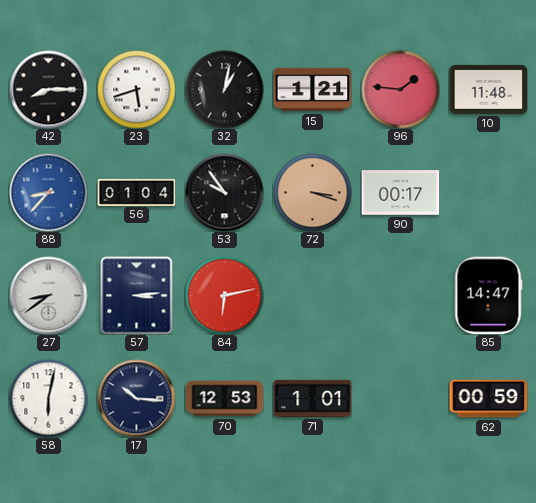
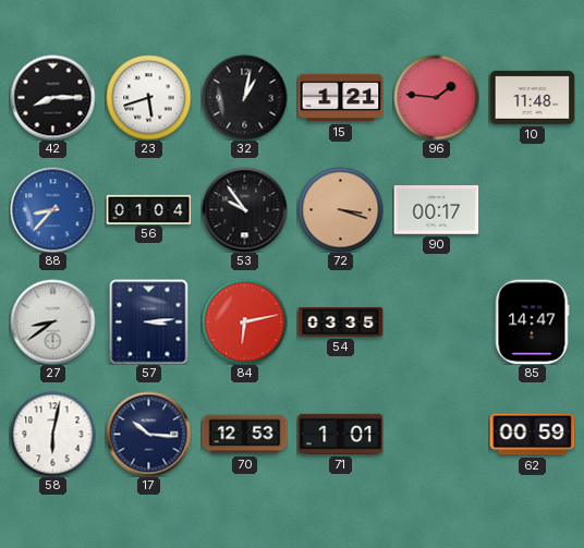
54: none -> 03:35 (340, 322)
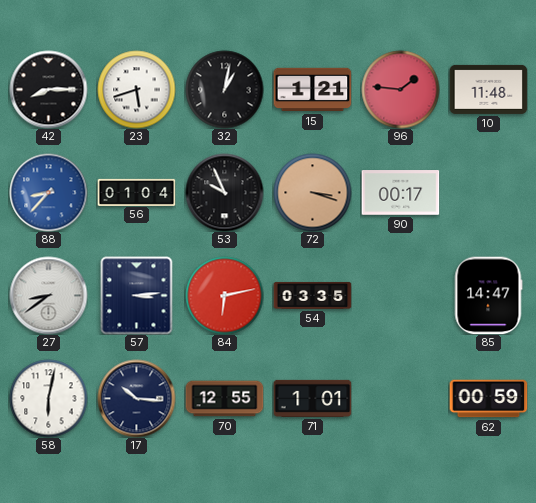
53: 9:54 -> 9:56 (224, 192)
70: 12:53 -> 12:55 (224, 399)
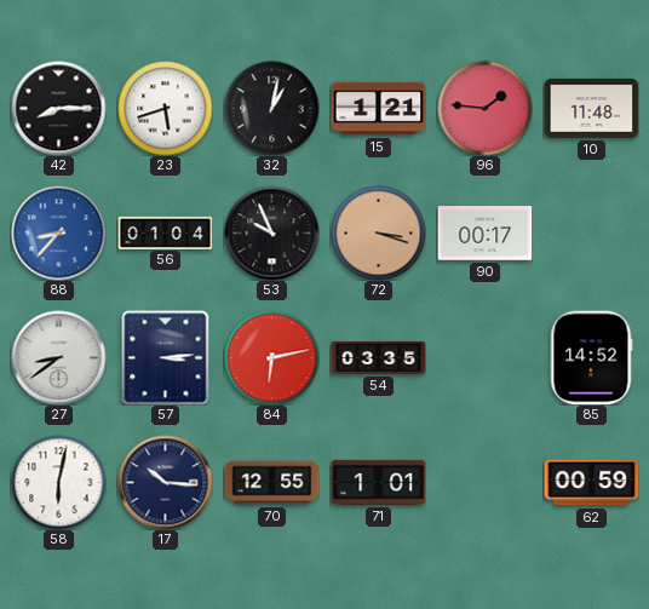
85: 14:47 -> 14:52 (591, 357)
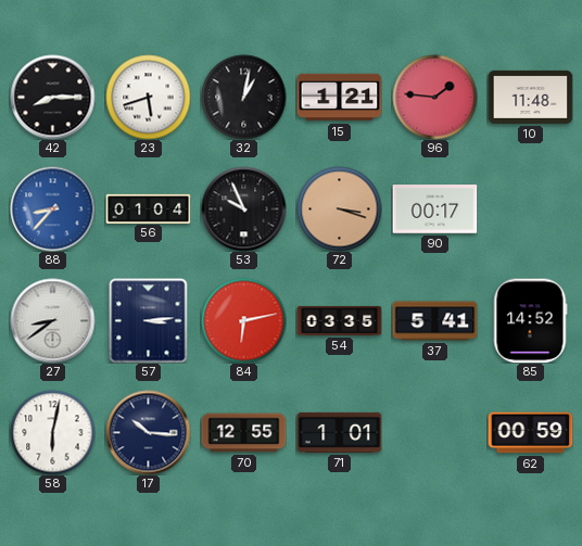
37: none -> 5:41 (434, 321)
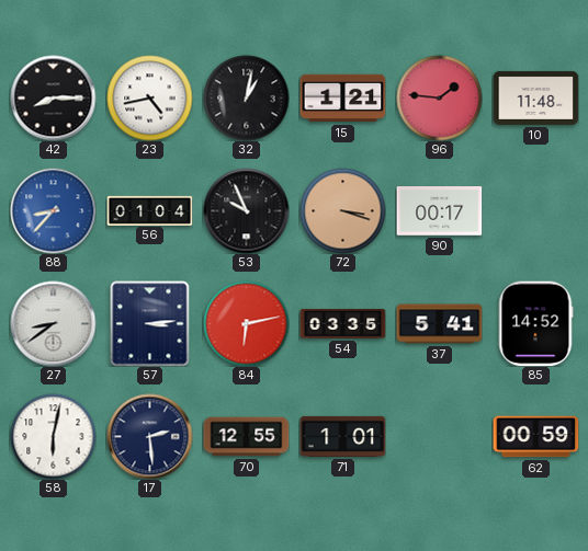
23: 5:42 -> 4:43 (149, 97)
17: 10:16 -> 2:29 (149, 436)
